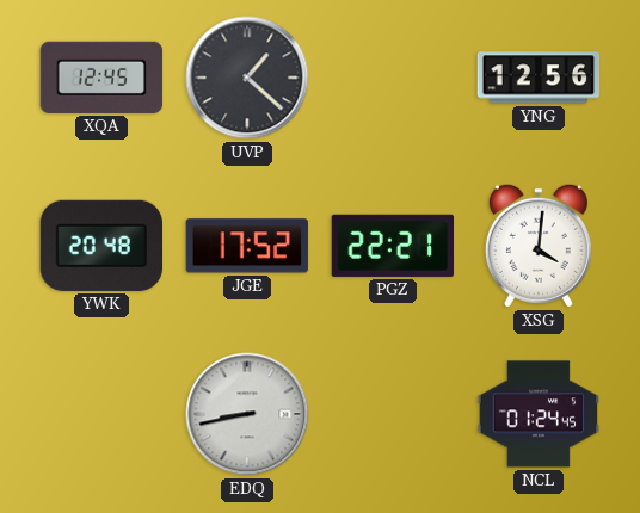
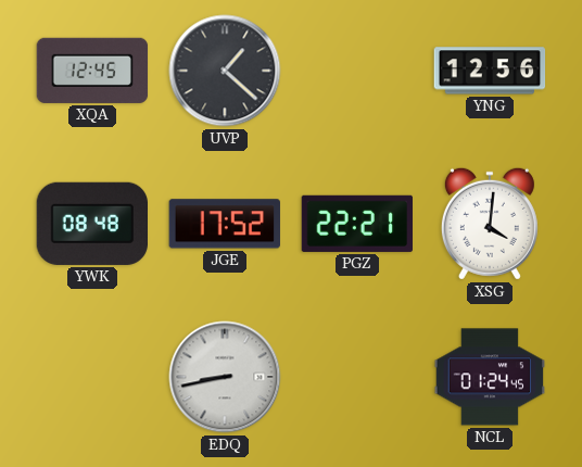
YWK: 20:48 -> 08:48 (91, 224)
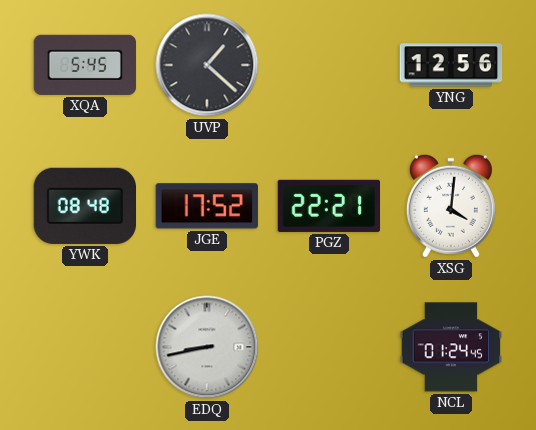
XQA: 12:45 -> 5:45 (85, 65)
